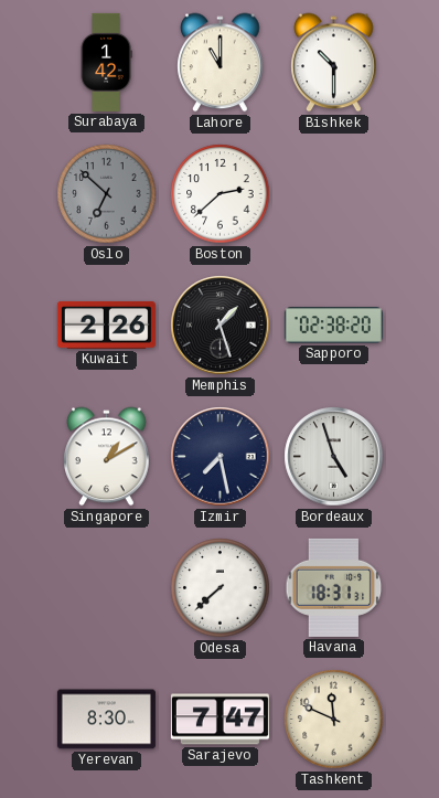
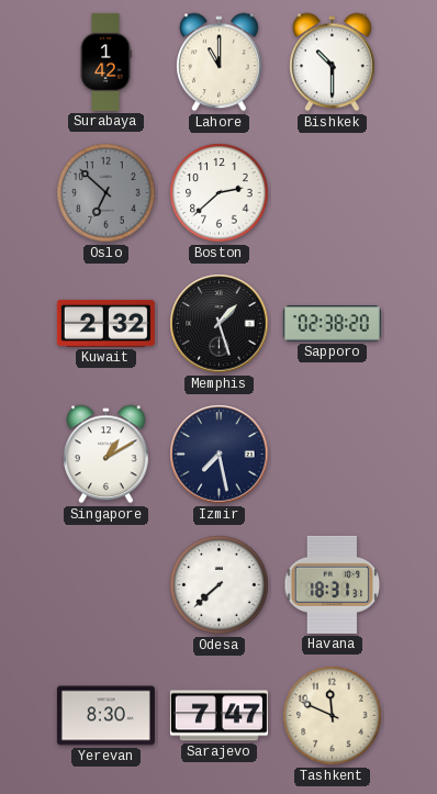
Kuwait: 2:26 -> 2:32 (105, 323)
Bordeaux: 4:57 -> none (334, 457)
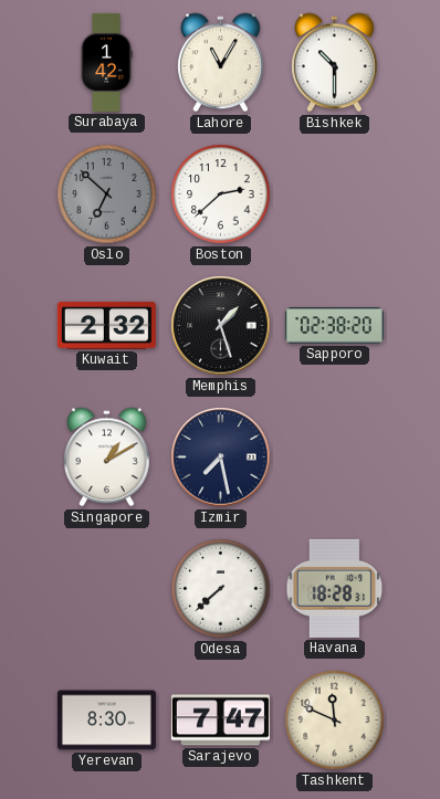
Lahore: 11:00 -> 11:05 (221, 63)
Havana: 18:31 -> 18:28 (335, 588)
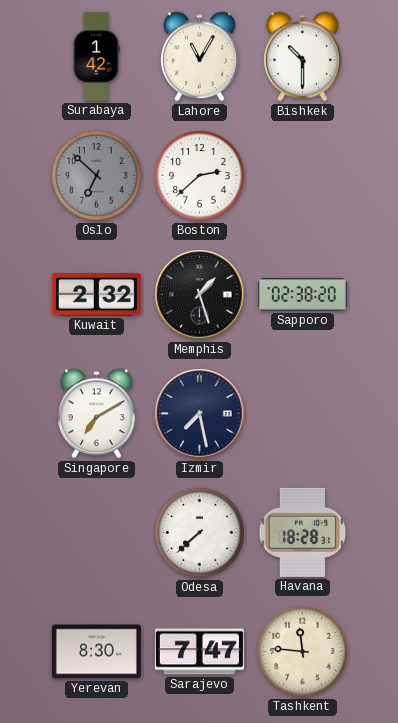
Singapore: 1:10 -> 7:10 (97, 414)
Tashkent: 11:49 -> 11:46 (303, 652)
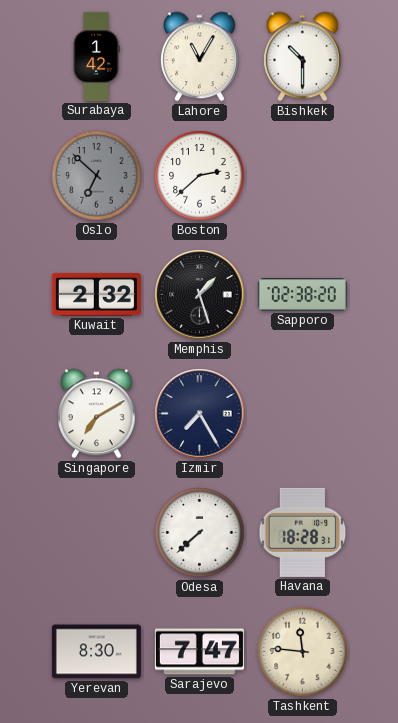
Izmir: 7:28 -> 7:25 (200, 414)
